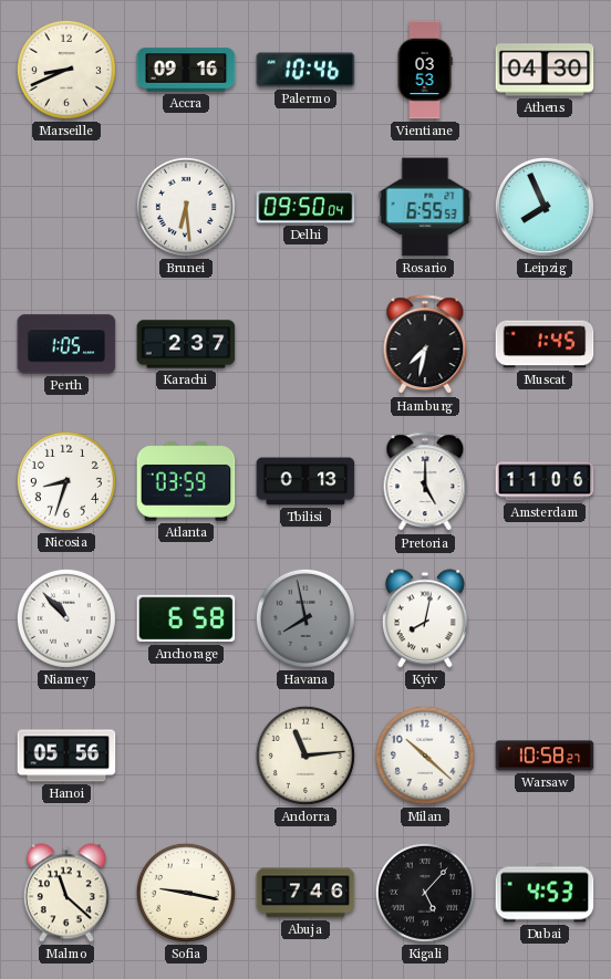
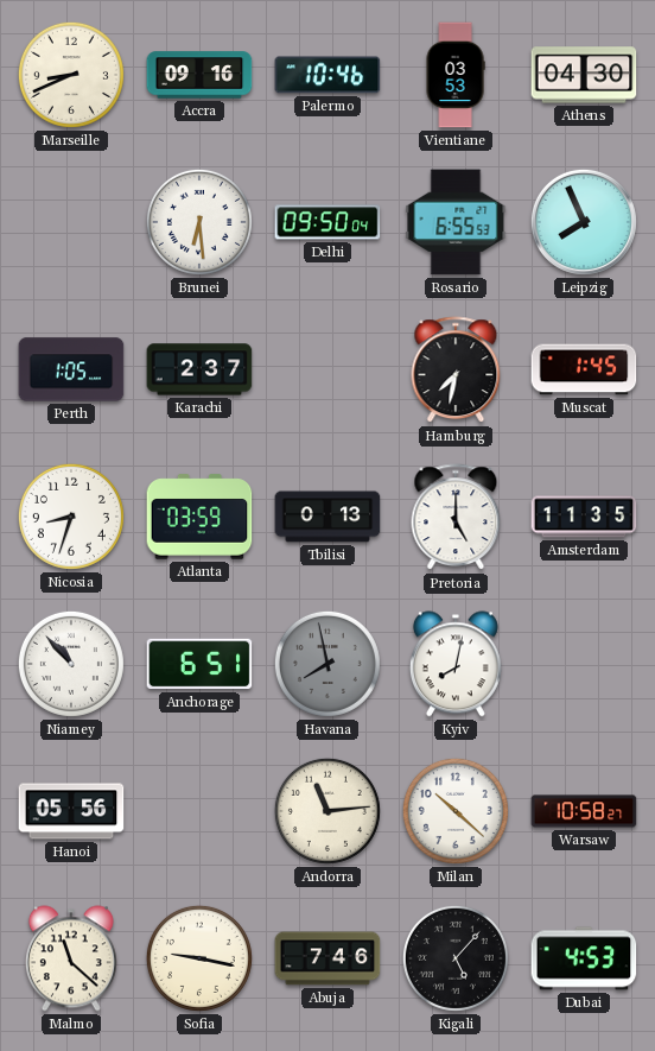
Amsterdam: 11:06 -> 11:35 (584, 517)
Anchorage: 6:58 -> 6:51 (199, 664)
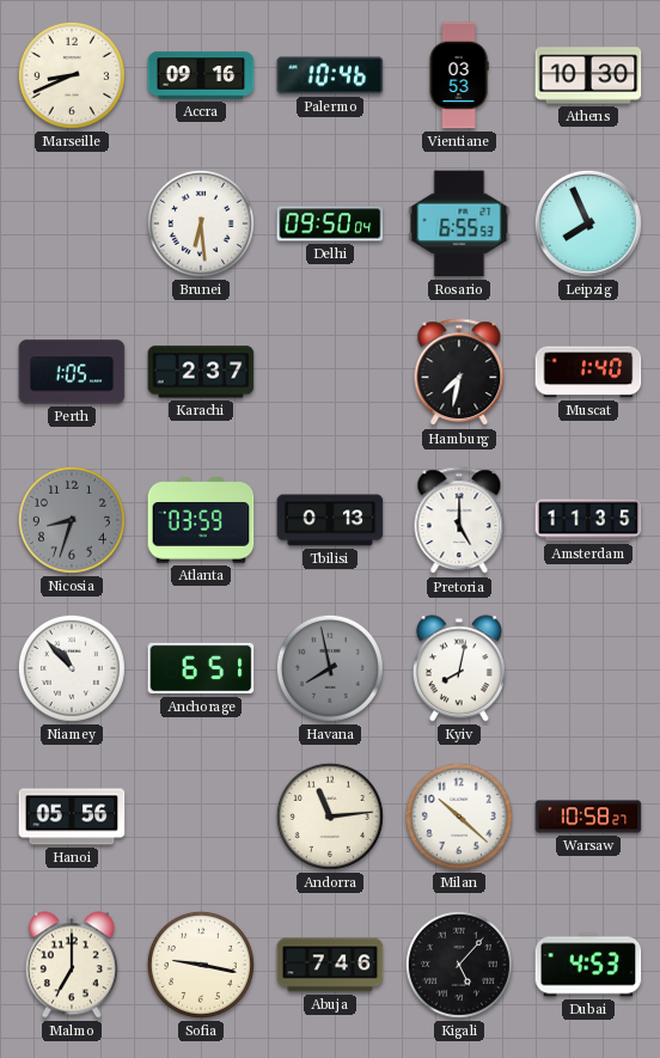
Athens: 04:30 -> 10:30 (588, 75)
Muscat: 1:45 -> 1:40 (588, 372)
Nicosia dial: white -> grey (72, 520)
Malmo: 11:22 -> 7:00 (72, 965)
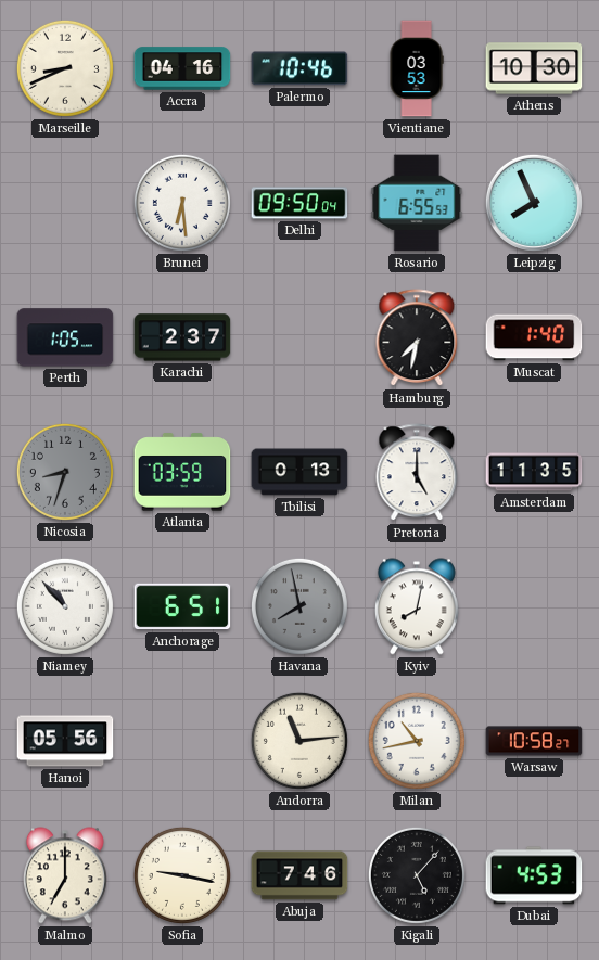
Accra: 09:16 -> 04:16 (182, 68)
Milan: 10:22 -> 10:43 (417, 741)
